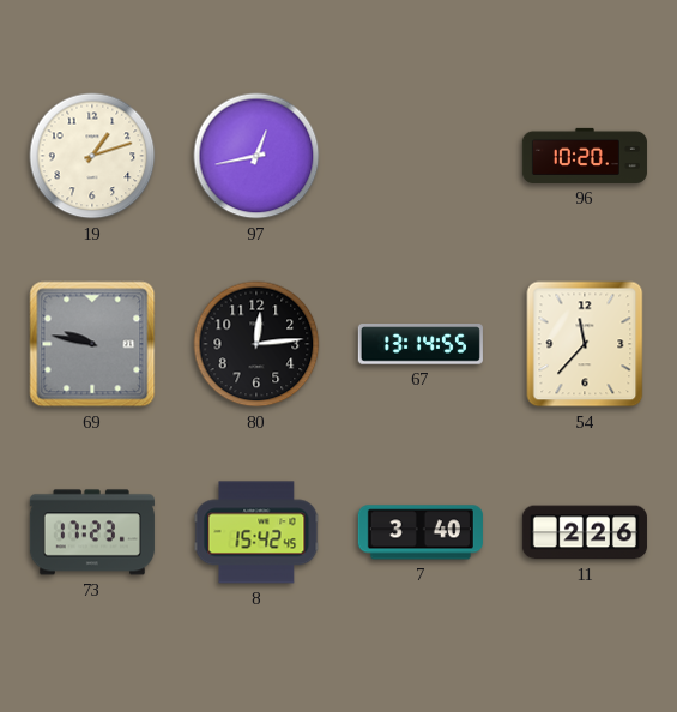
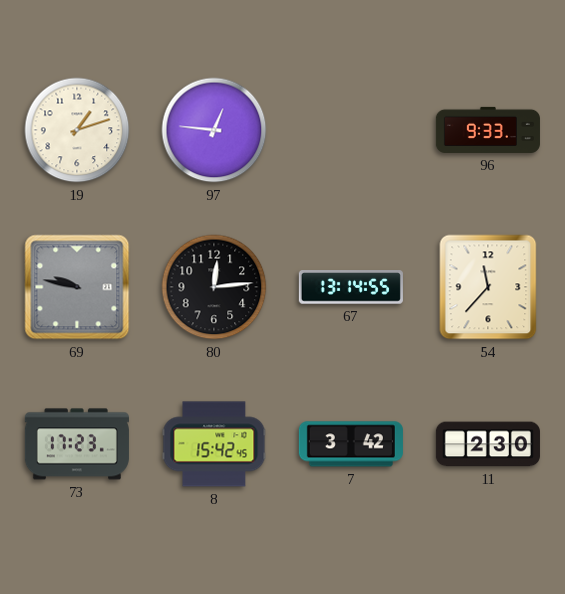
97: 12:43 -> 12:46 (214, 130)
96: 10:20 -> 9:33 (488, 130)
7: 3:40 -> 3:42 (351, 444)
11: 2:26 -> 2:30 (488, 444)
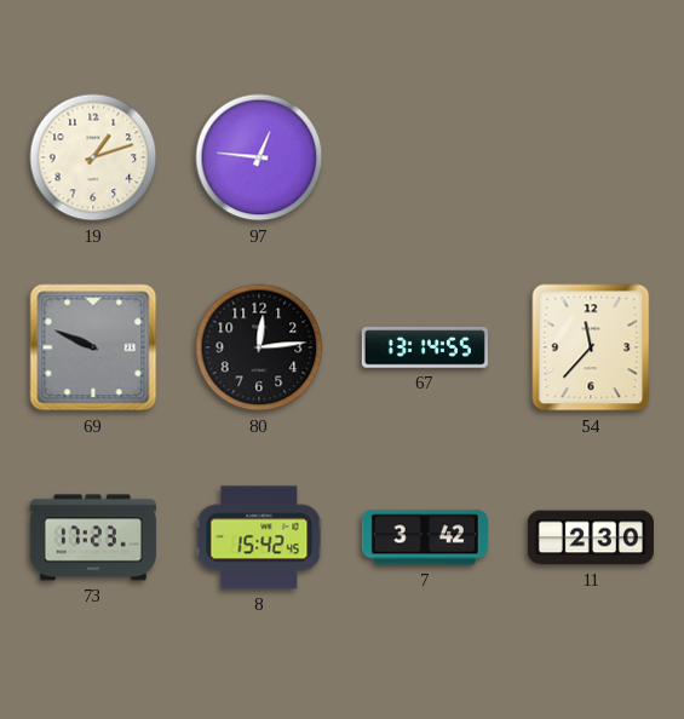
96: 9:33 -> none (488, 130)
69: 9:47 -> 9:49 (93, 347)
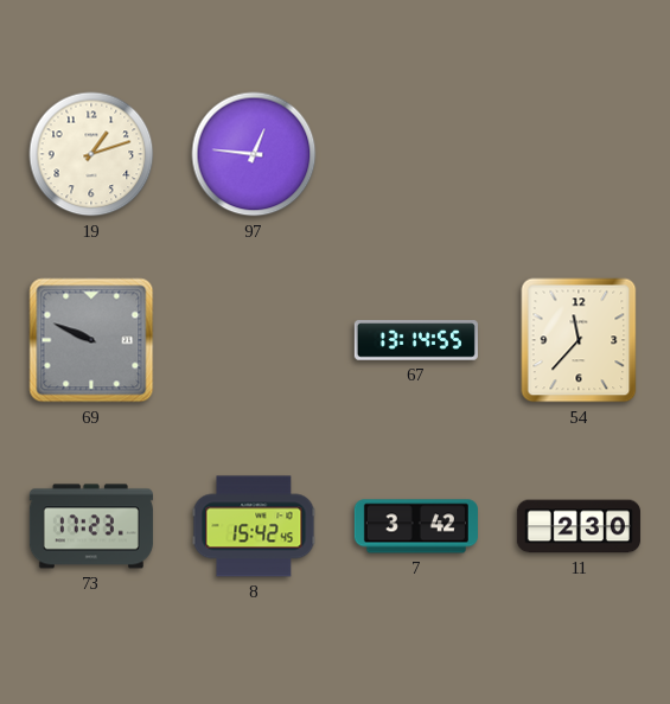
80: 12:14 -> none (259, 347)
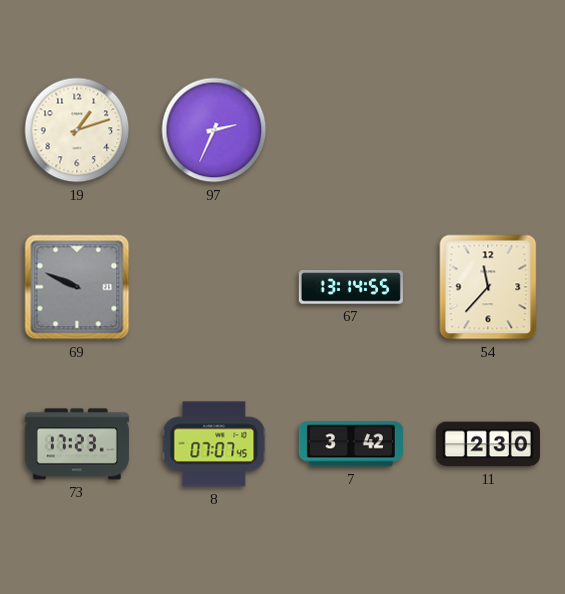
97: 12:46 -> 2:34 (214, 130)
8: 15:42 -> 07:07 (214, 444)
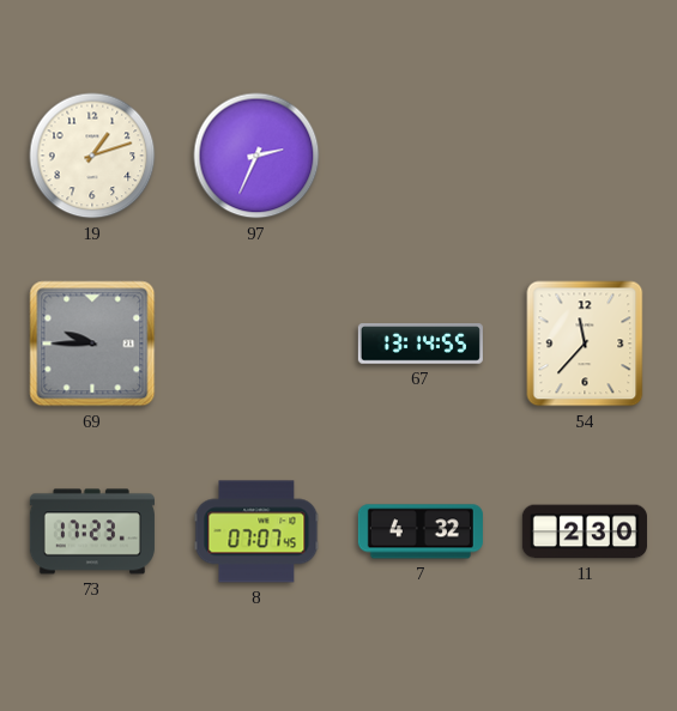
69: 9:49 -> 9:45 (92, 344)
7: 3:42 -> 4:32 (421, 531)
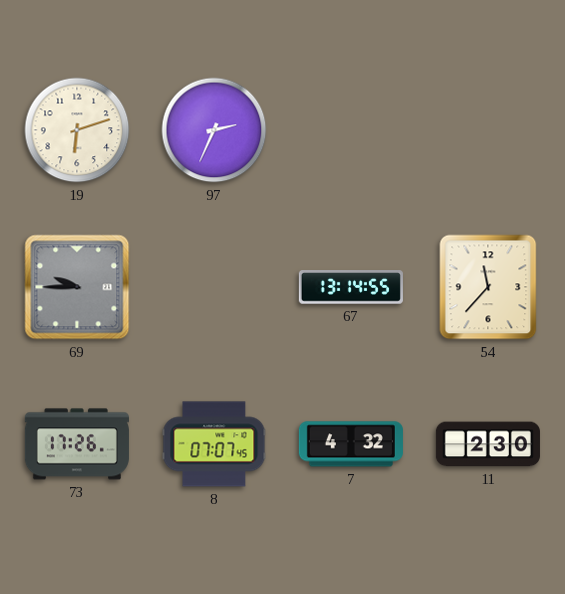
19: 1:12 -> 6:12 (77, 130)
73: 17:23 -> 17:26 (77, 444)
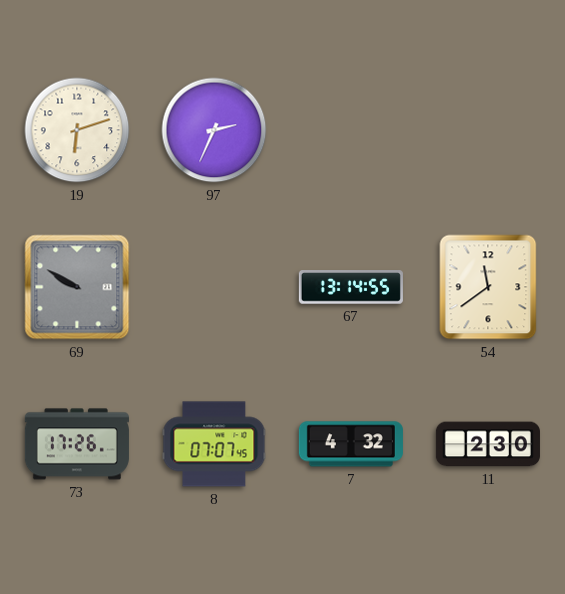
69: 9:45 -> 9:50 (77, 287)
54: 11:37 -> 11:39 (488, 287)
